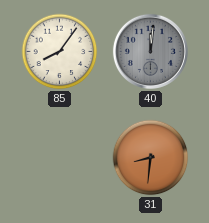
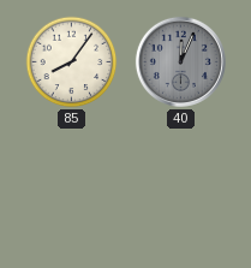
40: 12:01 -> 12:04 (180, 61)
31: 8:31 -> none (151, 158)
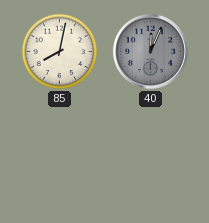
85: 8:06 -> 8:02 (60, 52)
